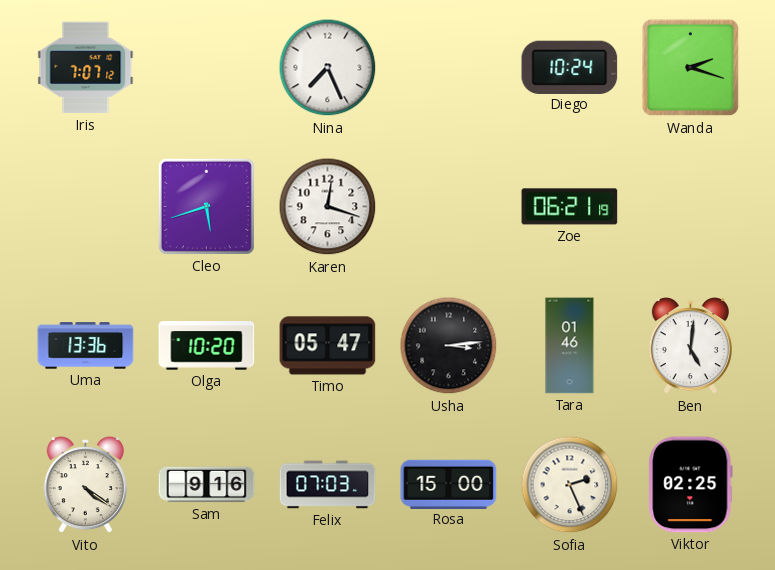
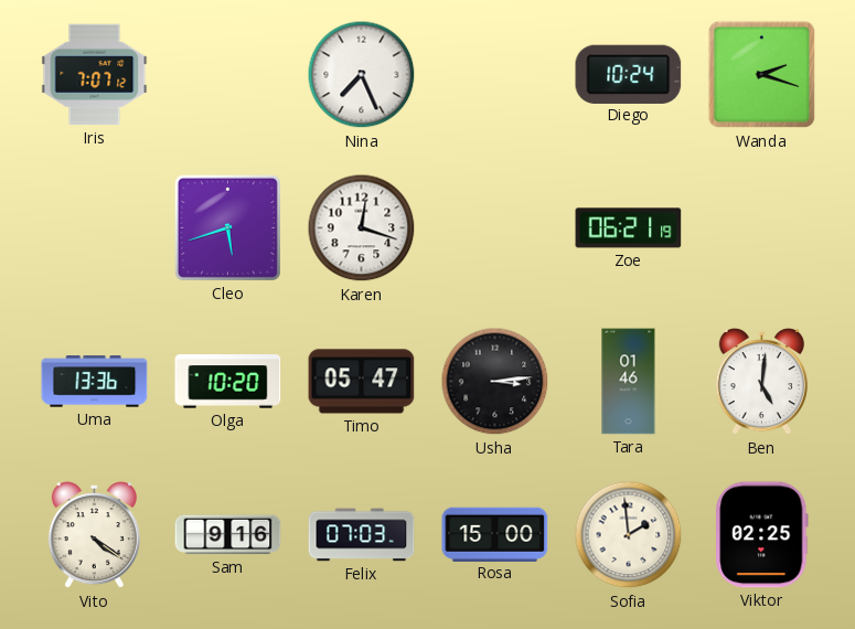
Sofia: 2:26 -> 1:59 (629, 535)
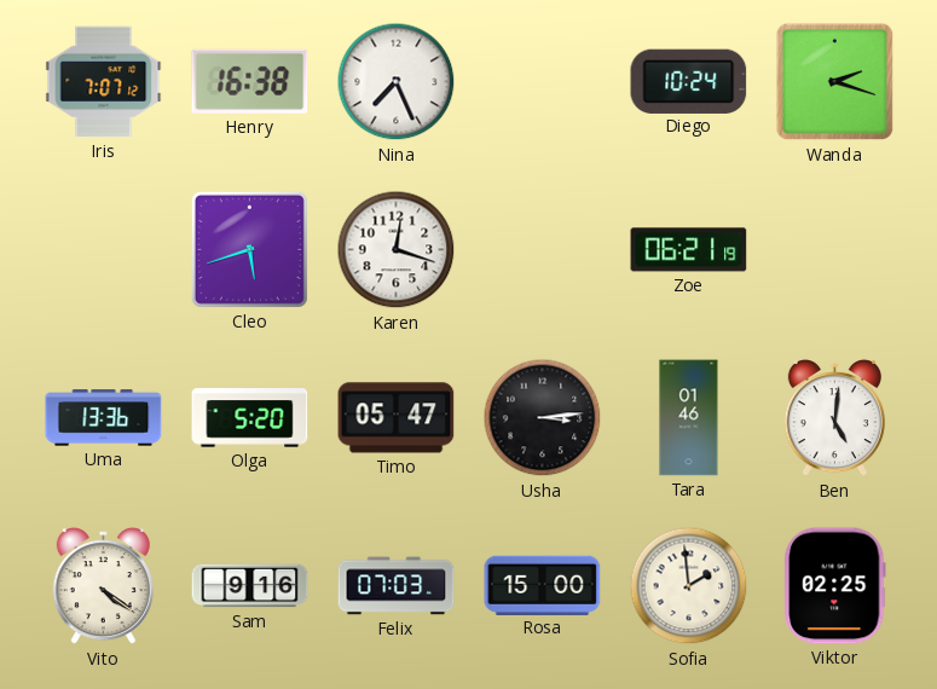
Henry: none -> 16:38 (250, 81)
Olga: 10:20 -> 5:20 (250, 418)
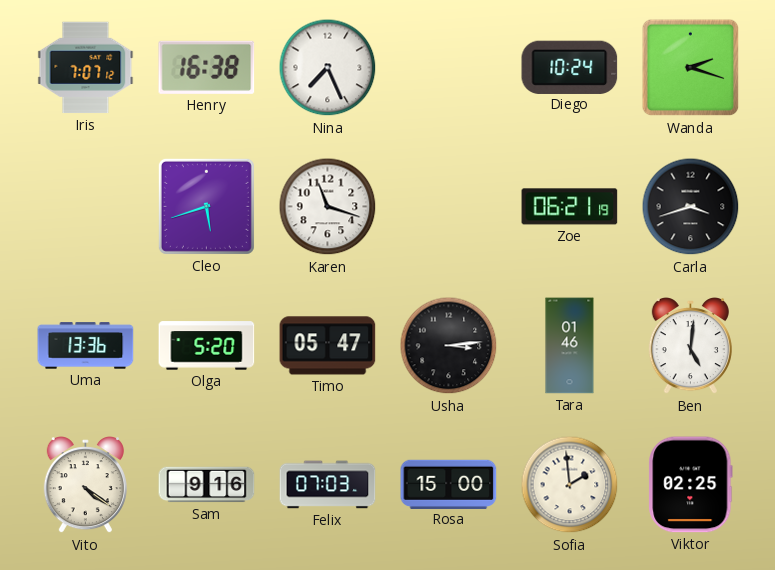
Karen: 12:18 -> 11:18 (328, 207)
Carla: none -> 3:42 (691, 207)
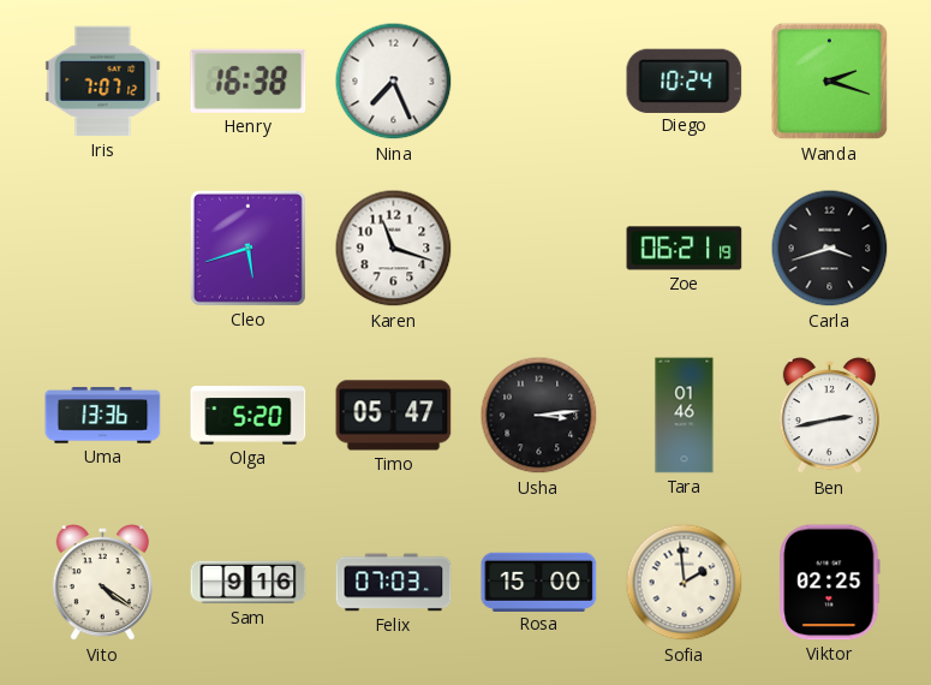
Ben: 5:01 -> 2:43 (829, 417)
